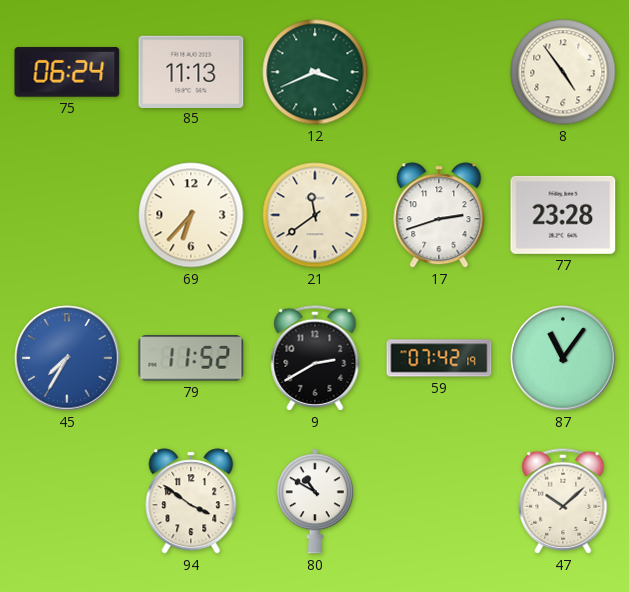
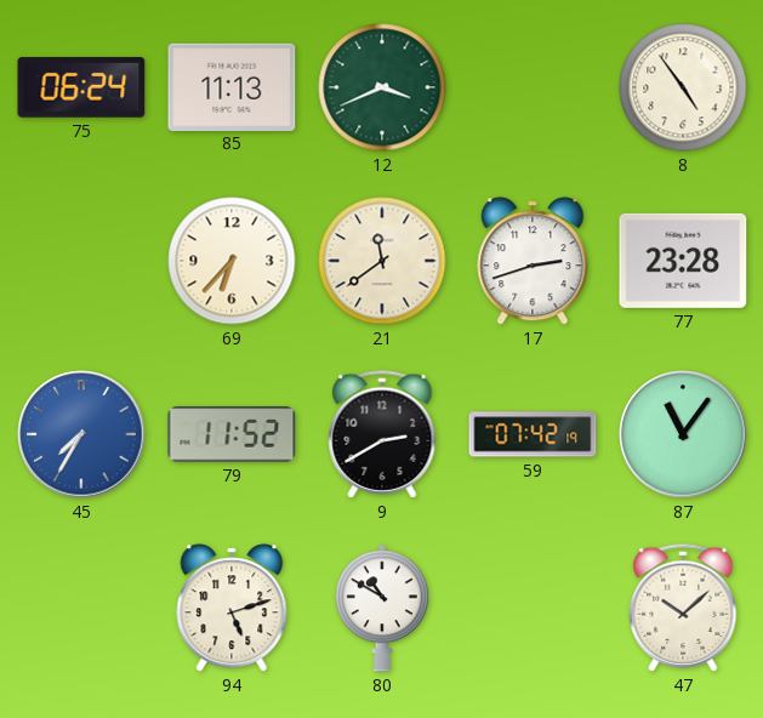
94: 3:51 -> 5:12 (232, 608)
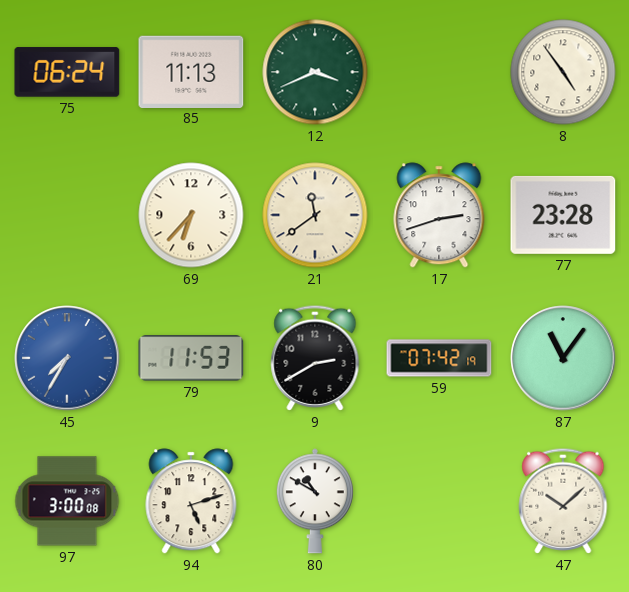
79: 11:52 -> 11:53 (191, 358)
97: none -> 3:00 (67, 501)
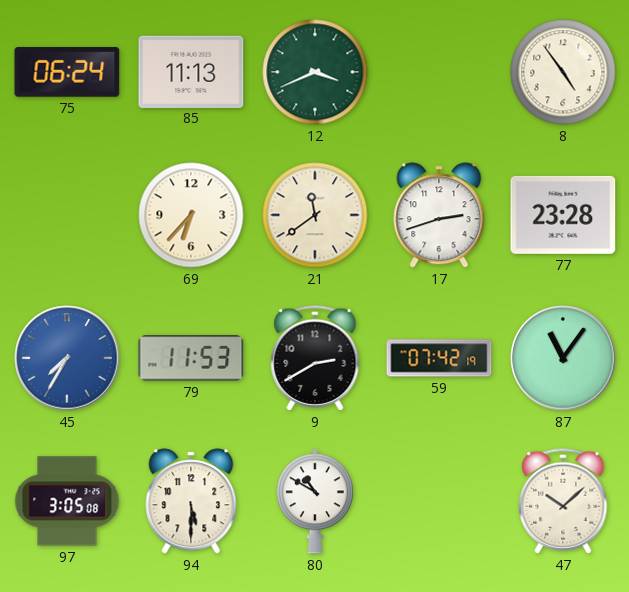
97: 3:00 -> 3:05 (67, 501)
94: 5:12 -> 5:30 (191, 501)
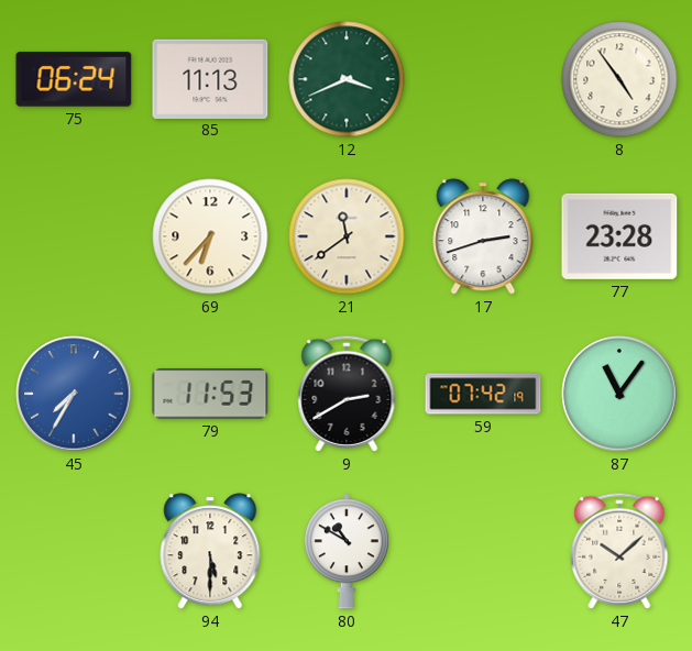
97: 3:05 -> none (67, 501)
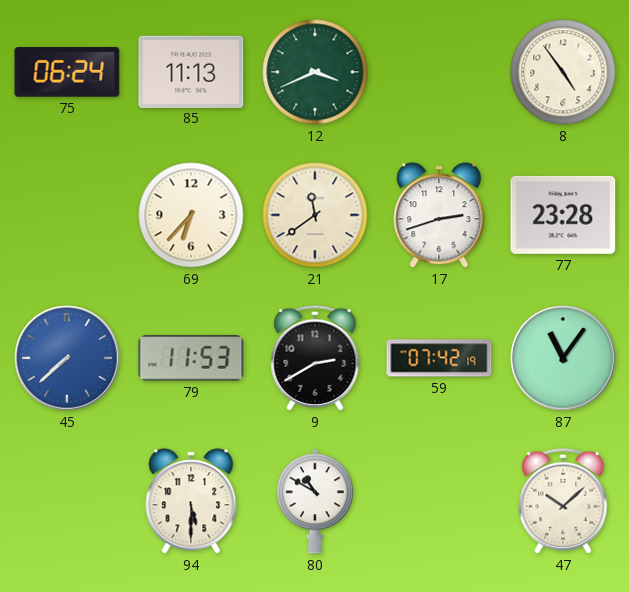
45: 7:35 -> 7:38 (67, 358)
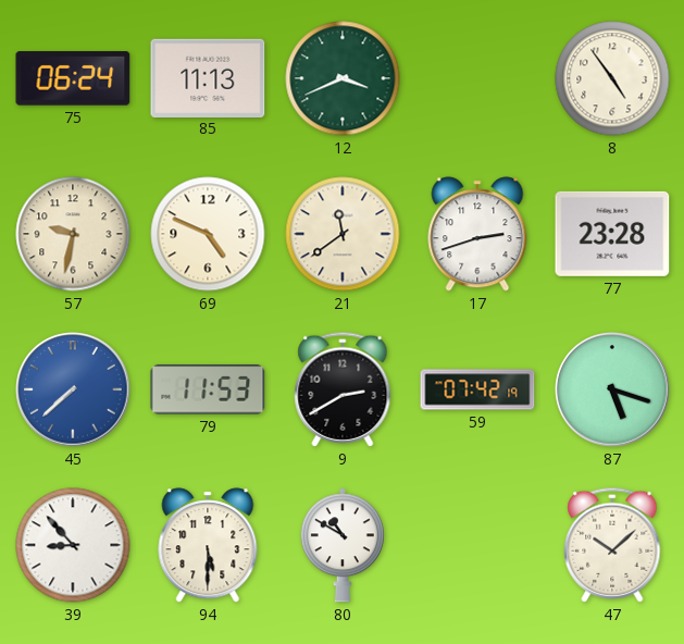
57: none -> 9:32 (73, 234)
69: 6:37 -> 4:49 (208, 234)
87: 11:06 -> 5:18 (612, 389)
39: none -> 8:53 (73, 545)
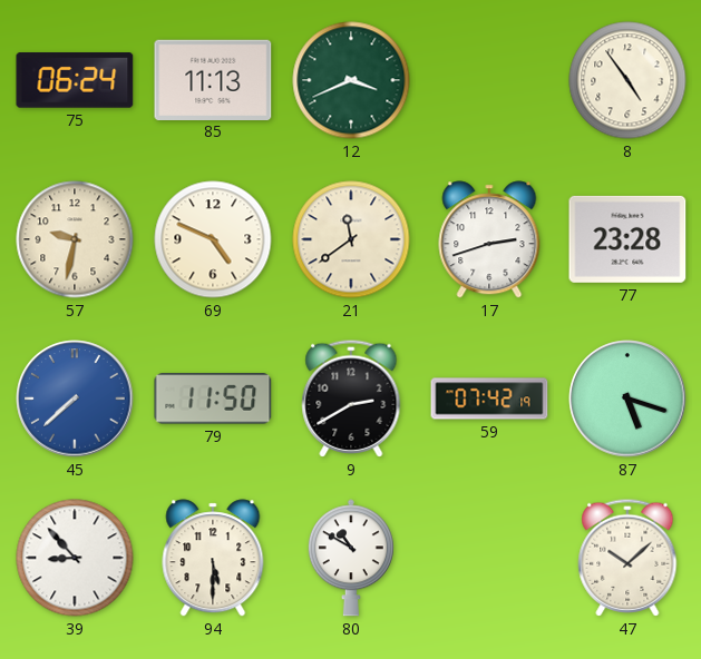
79: 11:53 -> 11:50 (213, 399)
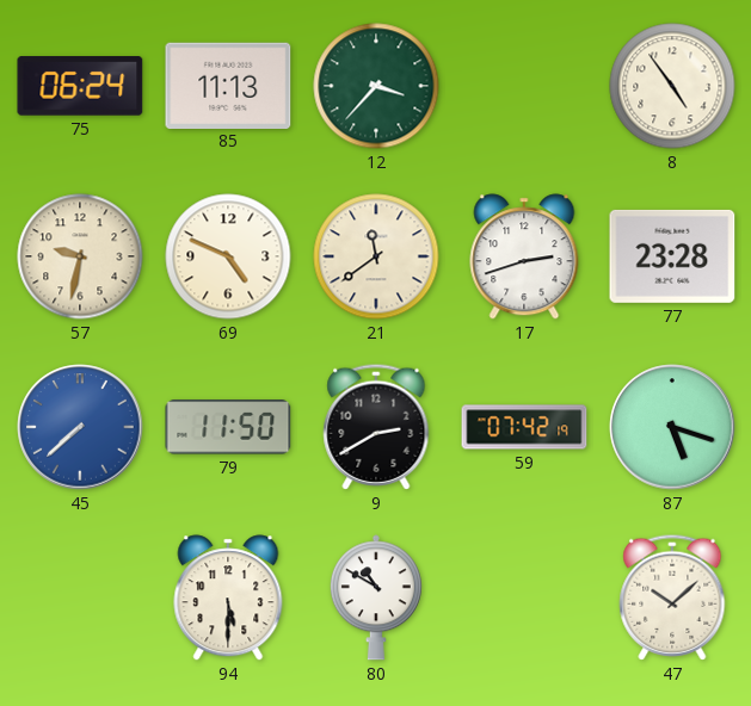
12: 3:41 -> 3:37 (376, 86)
39: 8:53 -> none (75, 558)
